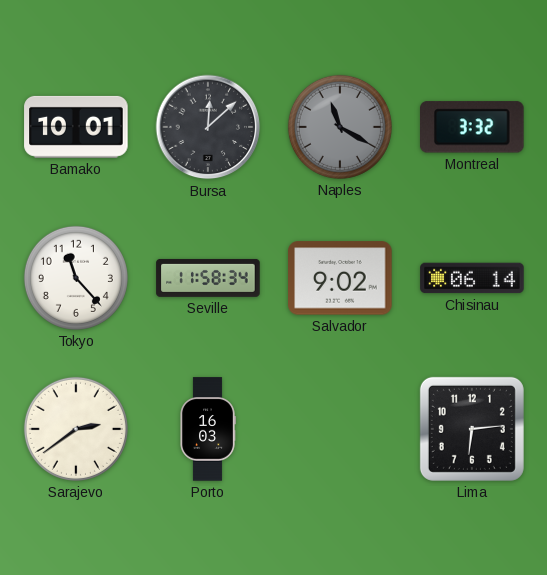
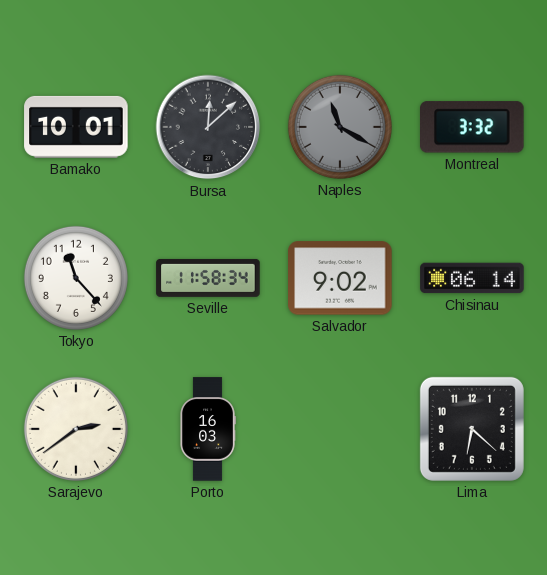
Lima: 6:14 -> 6:22 (472, 429)
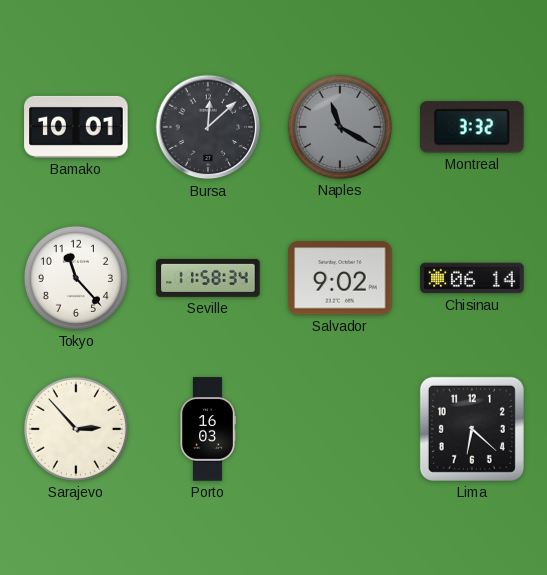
Sarajevo: 2:39 -> 2:53 (76, 429)
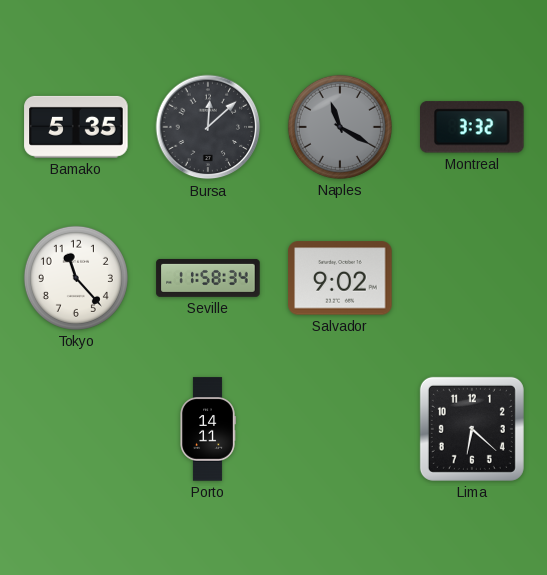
Bamako: 10:01 -> 5:35 (76, 127)
Chisinau: 06:14 -> none (472, 278)
Sarajevo: 2:53 -> none (76, 429)
Porto: 16:03 -> 14:11 (208, 429)
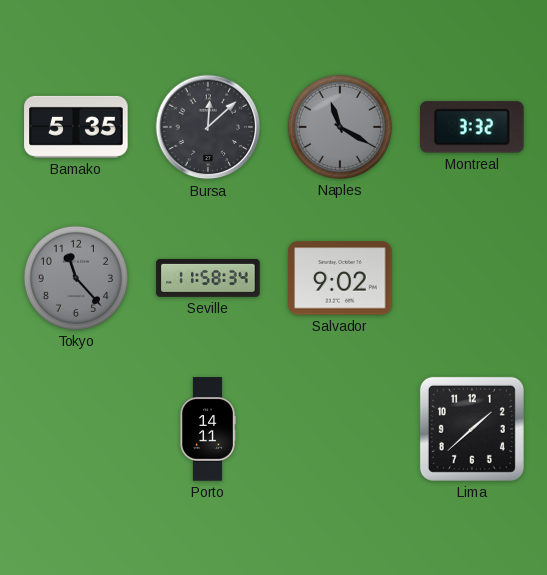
Tokyo dial: white -> grey (76, 278)
Lima: 6:22 -> 1:38 (472, 429)
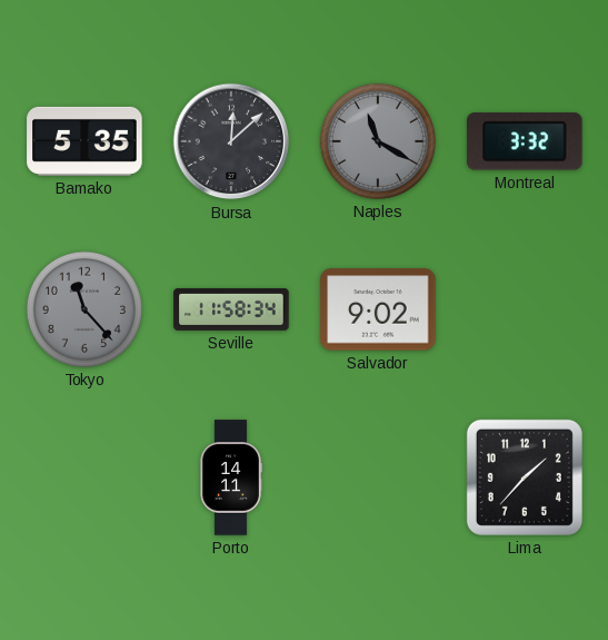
Lima: 1:38 -> 1:37 (525, 477)
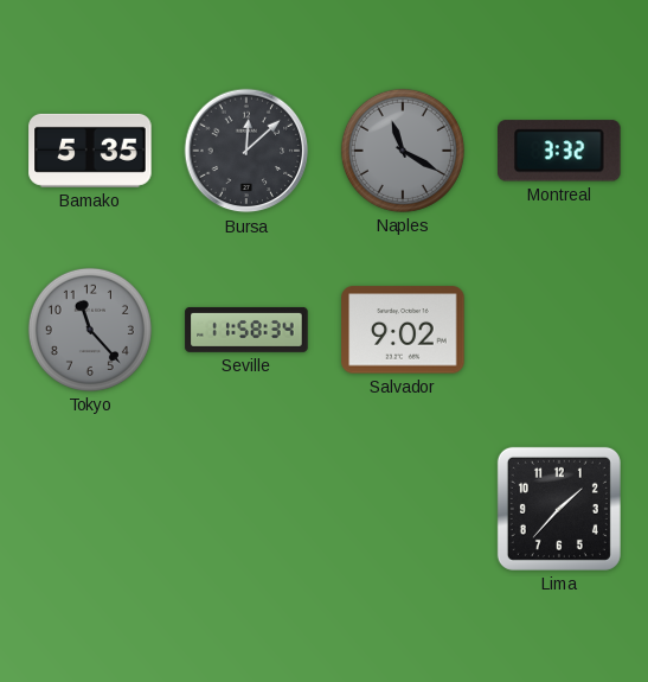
Porto: 14:11 -> none (231, 477)
